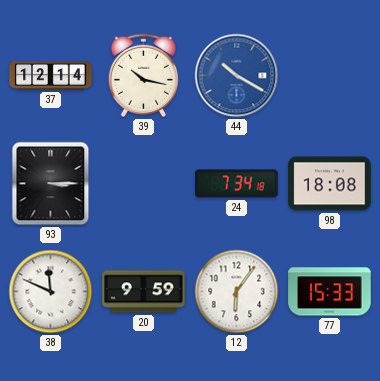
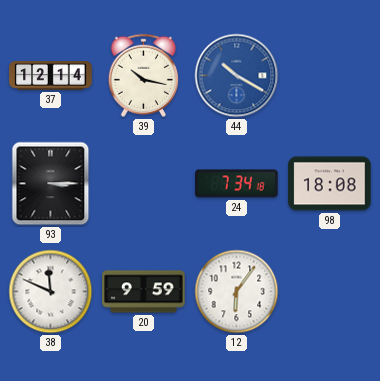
77: 15:33 -> none (330, 292)
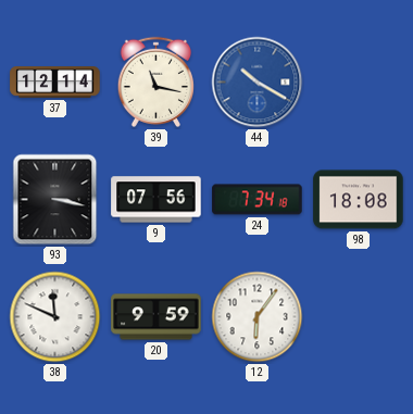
39: 10:17 -> 11:17 (155, 81)
93: 3:15 -> 3:17 (55, 200)
9: none -> 07:56 (157, 200)
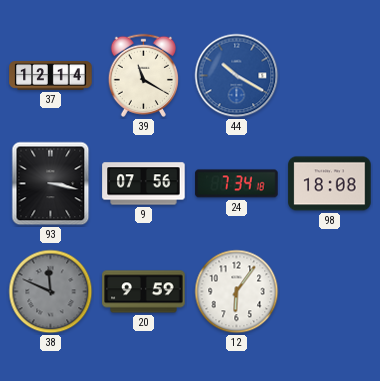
39: 11:17 -> 11:20 (143, 75)
38 dial: white -> grey (51, 292)
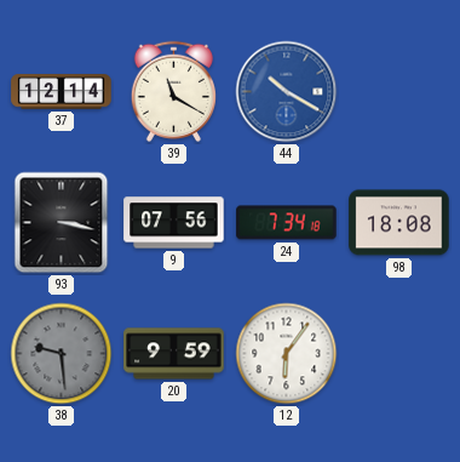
38: 11:49 -> 9:29 (62, 354)
